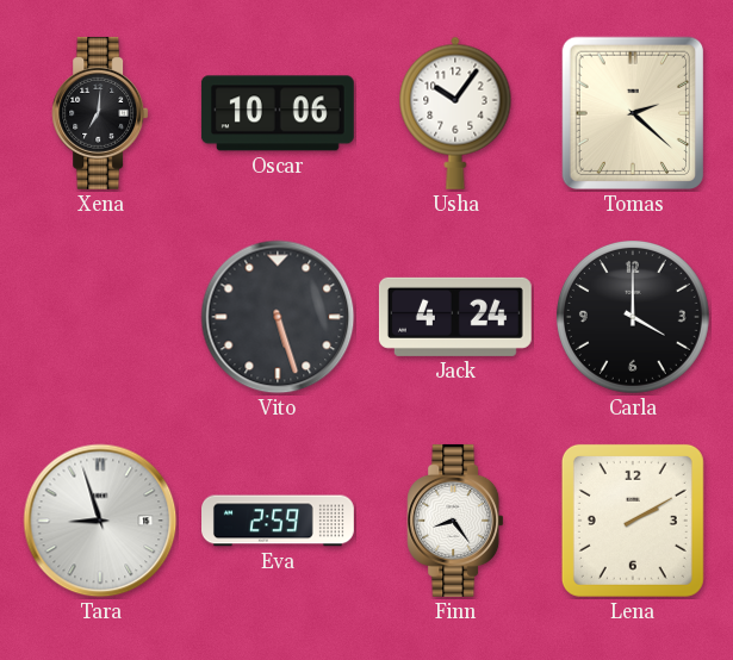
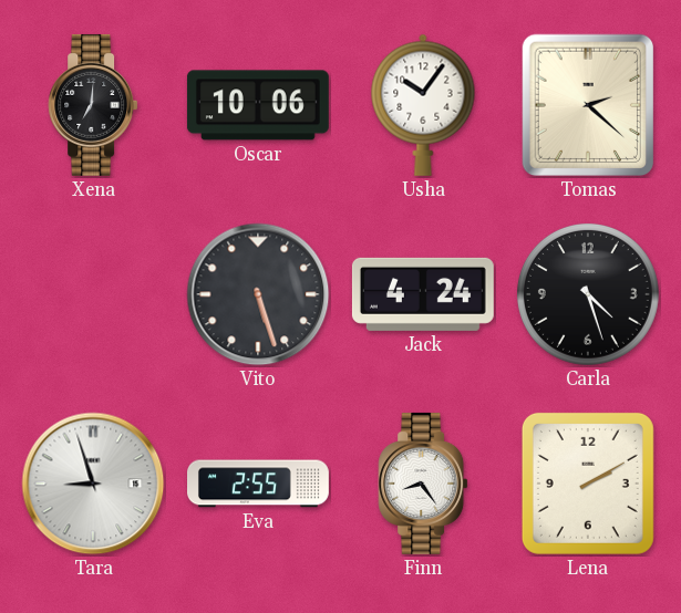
Carla: 4:00 -> 4:27 (588, 294)
Eva: 2:59 -> 2:55 (259, 484)
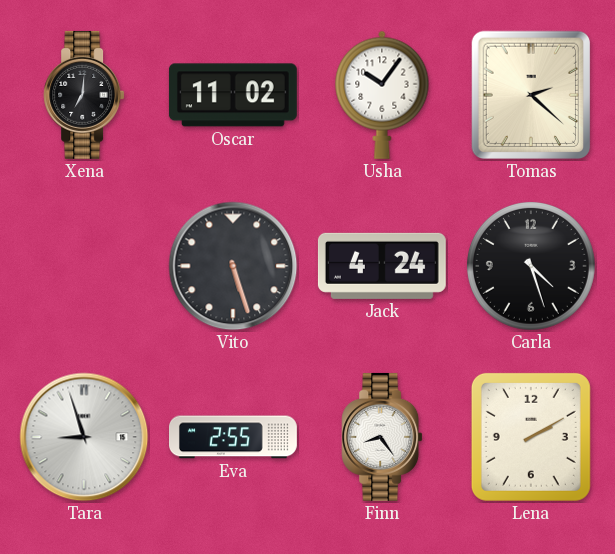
Oscar: 10:06 -> 11:02 (233, 95)
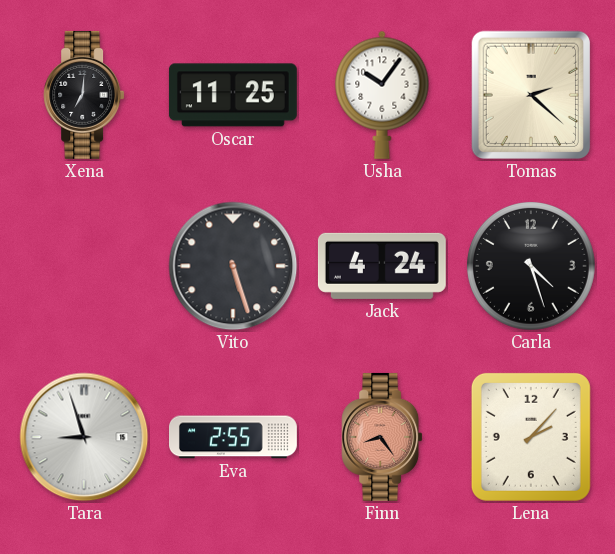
Oscar: 11:02 -> 11:25 (233, 95)
Finn dial: white -> salmon (382, 437)
Lena: 2:10 -> 2:07 (531, 437)
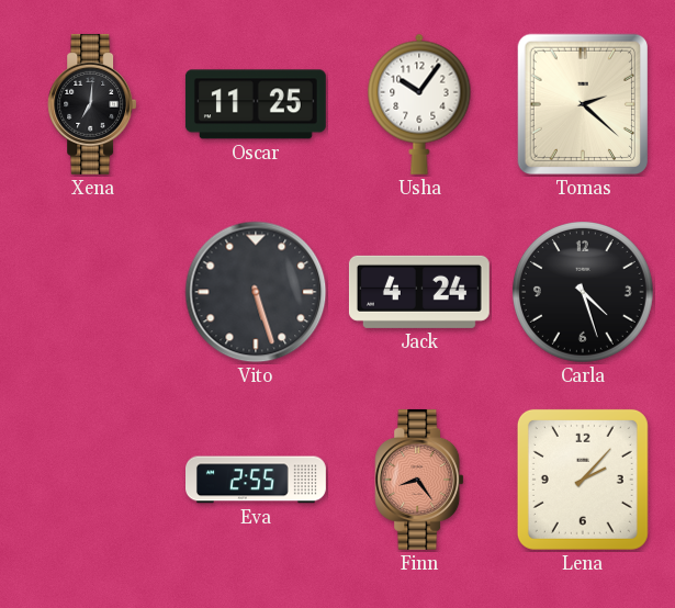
Tara: 8:57 -> none (84, 437)
